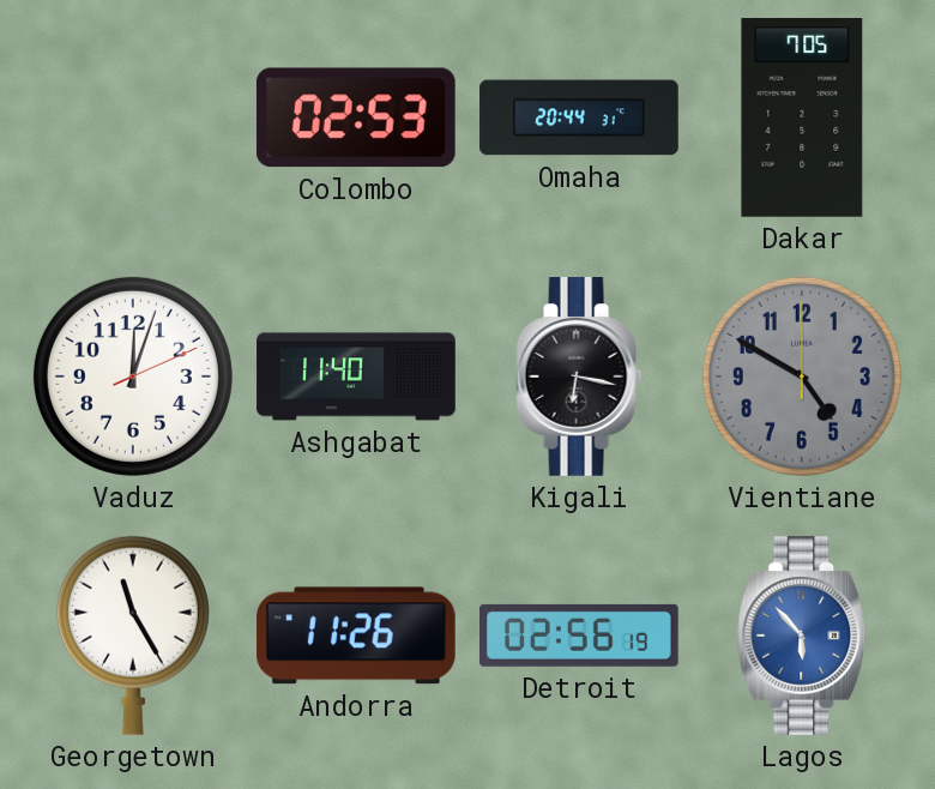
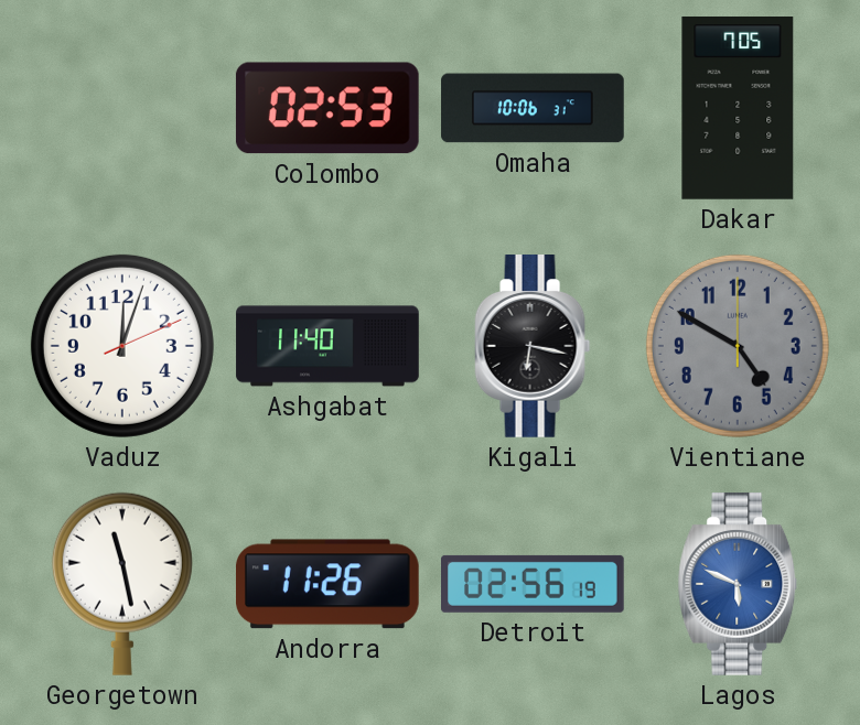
Omaha: 20:44 -> 10:06 (533, 108)
Georgetown: 11:25 -> 11:28 (122, 584)
Lagos: 5:53 -> 5:49 (738, 585)
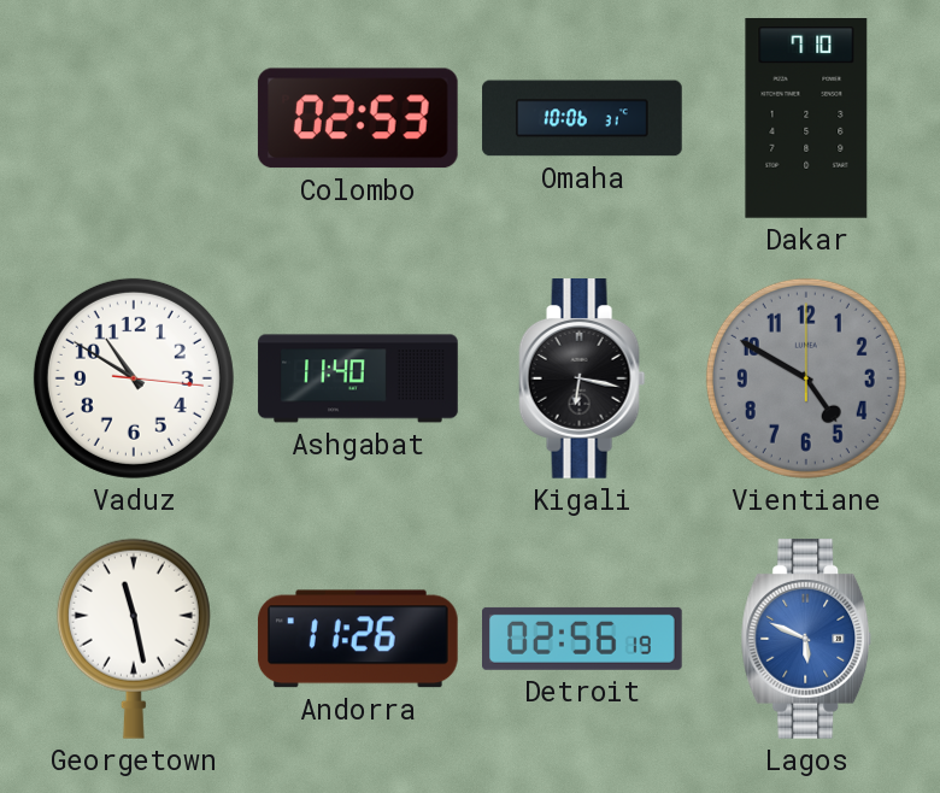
Dakar: 7:05 -> 7:10 (806, 119)
Vaduz: 12:03 -> 10:50 (134, 378)
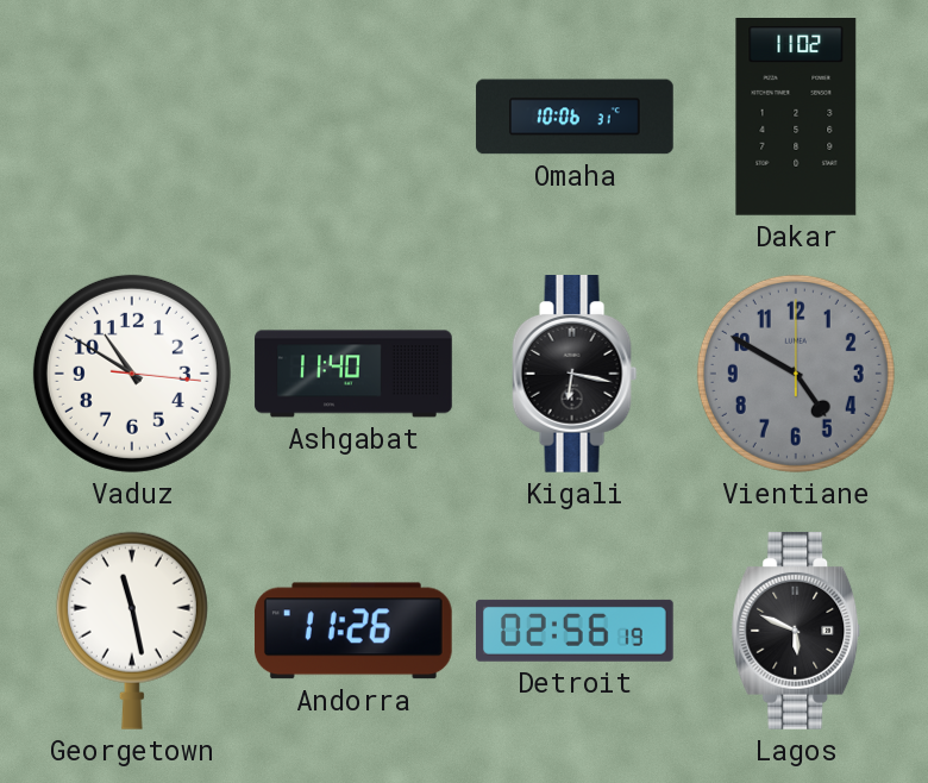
Colombo: 02:53 -> none (358, 118)
Dakar: 7:10 -> 11:02 (796, 118)
Lagos dial: blue -> black (796, 632)
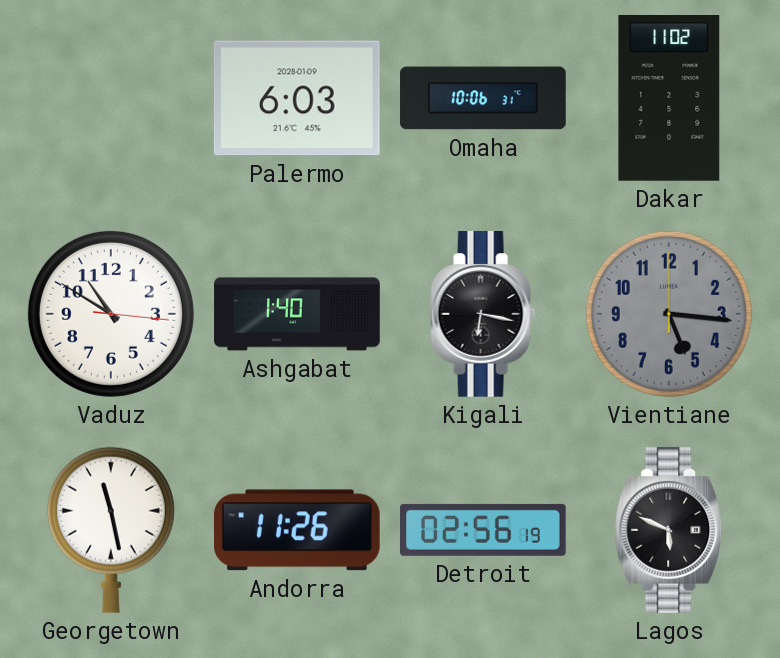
Palermo: none -> 6:03 (297, 98)
Ashgabat: 11:40 -> 1:40 (297, 314)
Vientiane: 4:50 -> 5:16 (669, 314)
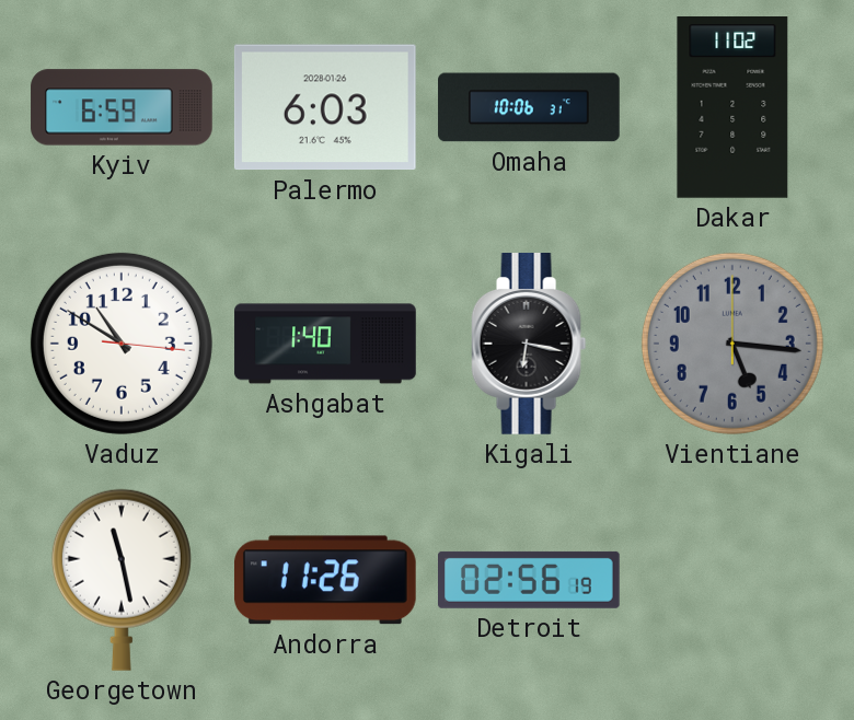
Kyiv: none -> 6:59 (122, 107)
Palermo date: 2028-01-09 -> 2028-01-26 (325, 107)
Lagos: 5:49 -> none (669, 531)
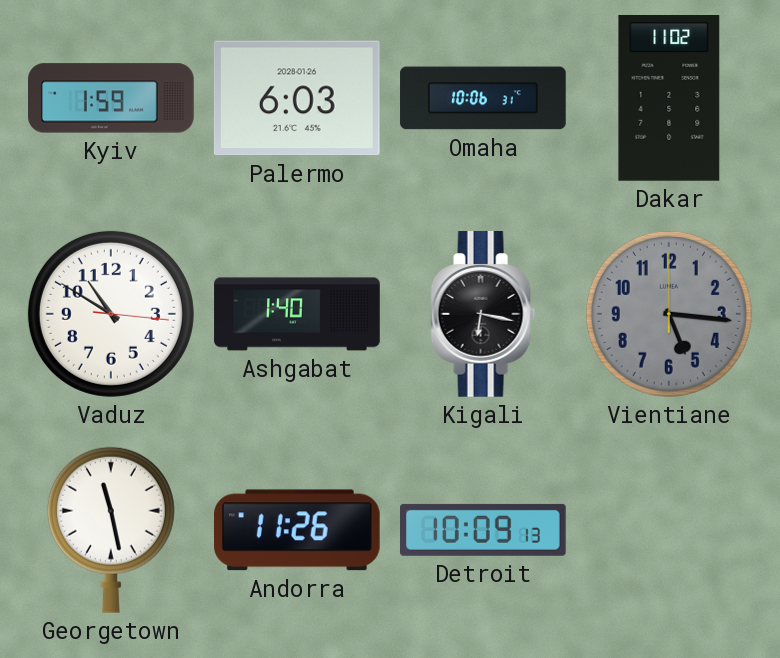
Kyiv: 6:59 -> 1:59 (111, 98)
Detroit: 02:56 -> 10:09 (484, 530)
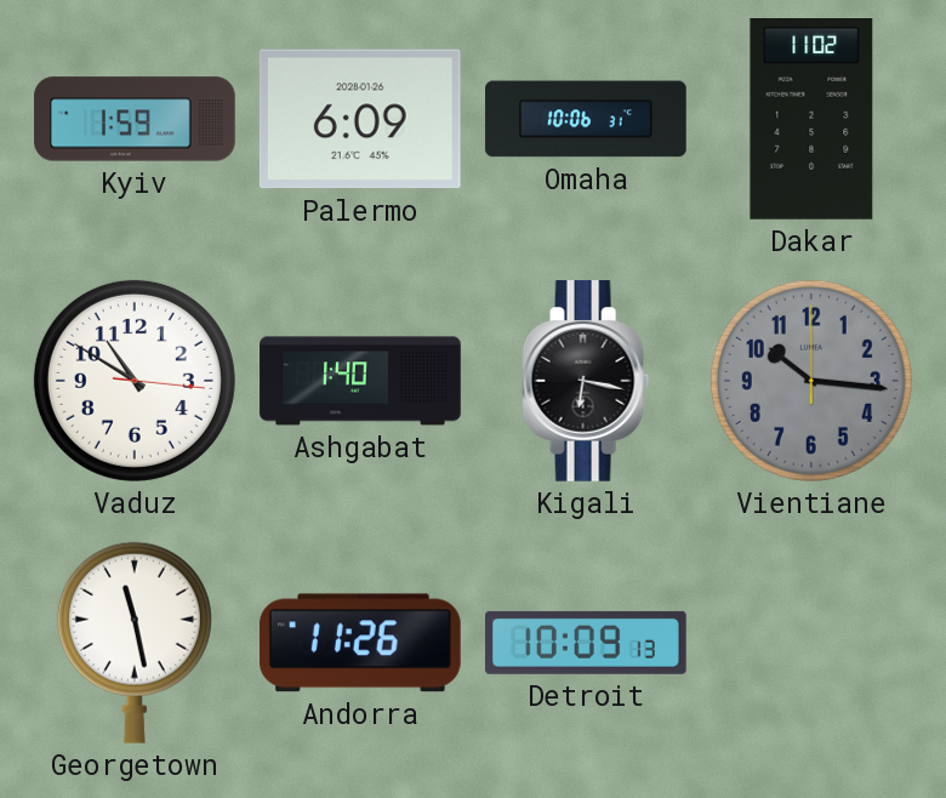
Palermo: 6:03 -> 6:09 (360, 119)
Vientiane: 5:16 -> 10:16 (811, 381)
